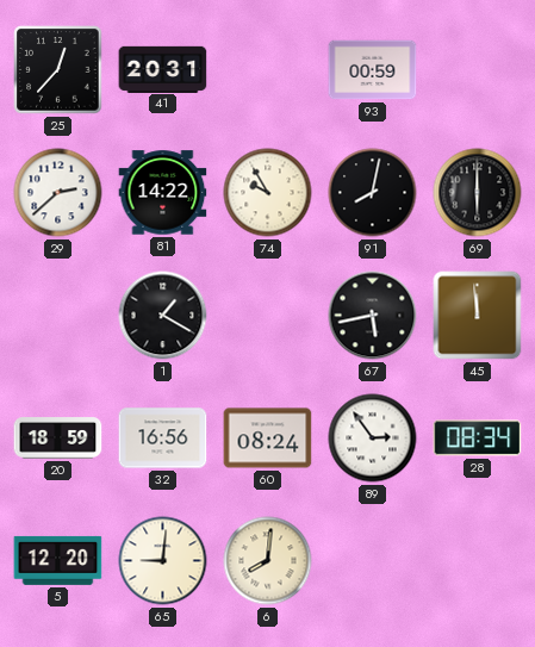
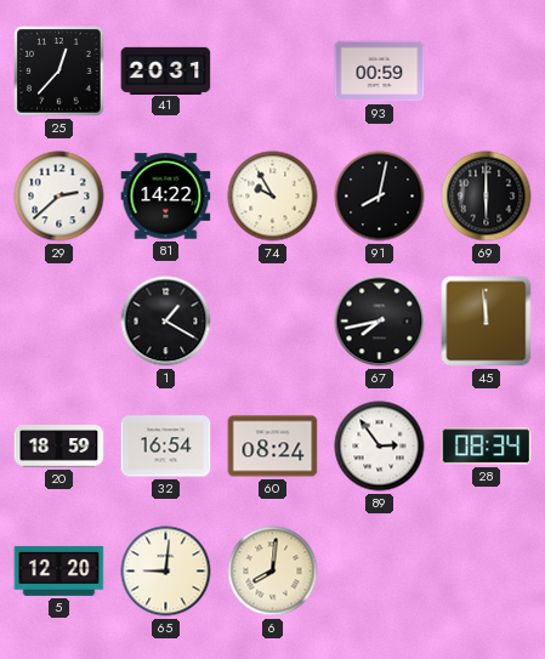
67: 5:43 -> 7:43 (380, 322)
32: 16:56 -> 16:54 (166, 447)
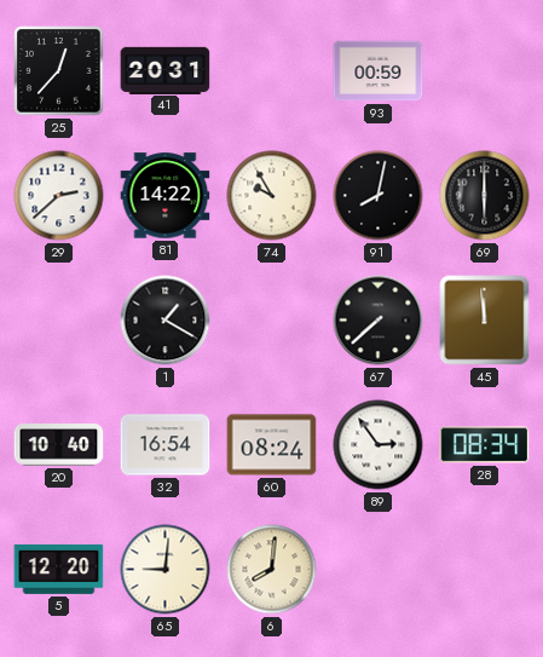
67: 7:43 -> 7:38 (379, 321)
20: 18:59 -> 10:40 (59, 445)
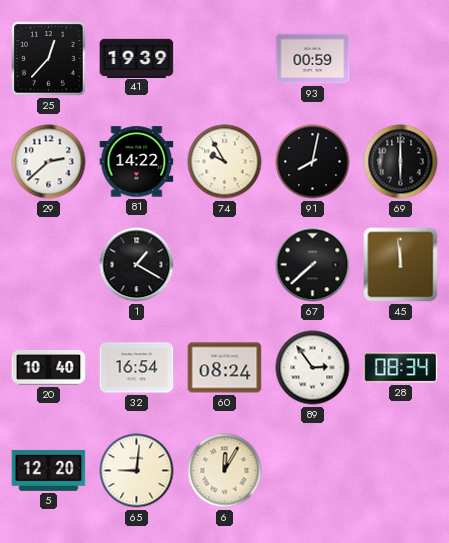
41: 20:31 -> 19:39 (137, 58)
6: 8:01 -> 12:05 (225, 471)
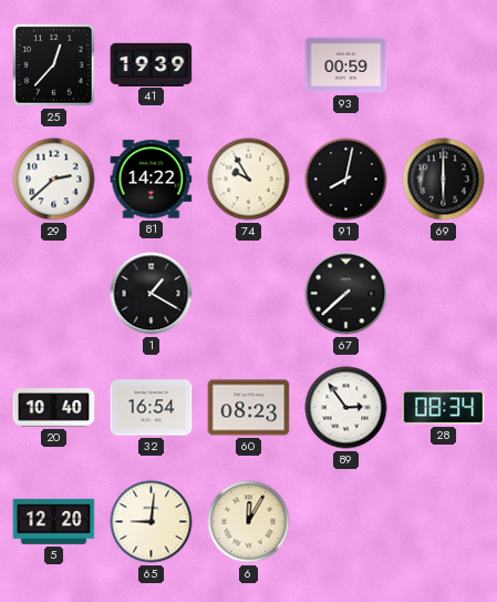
45: 11:59 -> none (401, 265)
60: 08:24 -> 08:23 (249, 408)
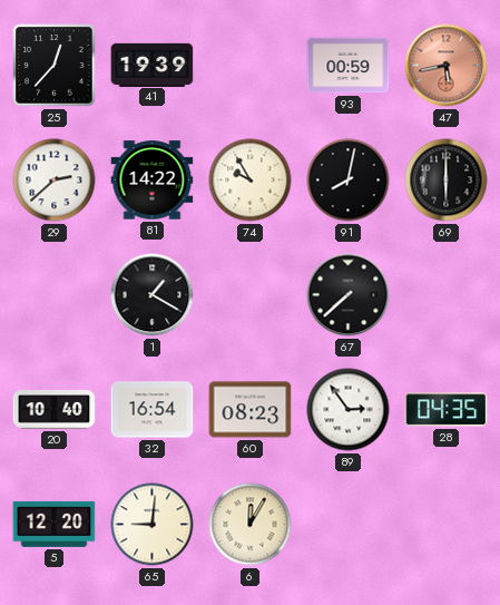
47: none -> 5:43 (447, 66)
28: 08:34 -> 04:35 (447, 410)
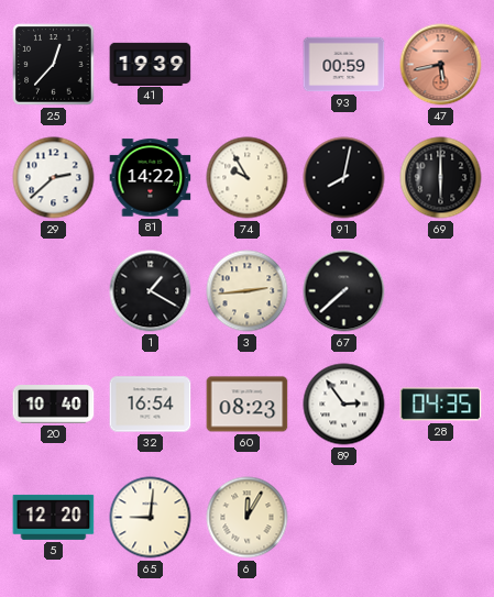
3: none -> 2:44 (248, 291)
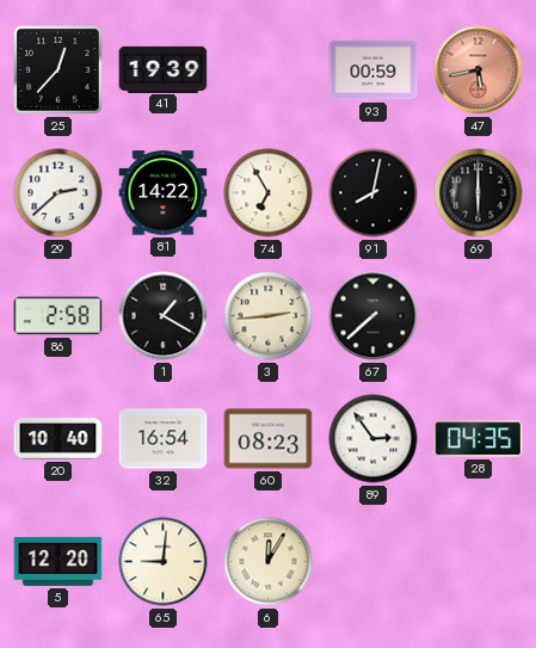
74: 9:55 -> 6:55 (269, 193)
86: none -> 2:58 (58, 316)
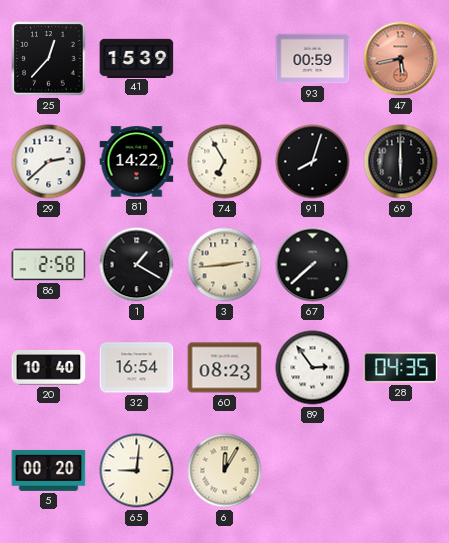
41: 19:39 -> 15:39 (137, 58)
91: 8:02 -> 8:03 (313, 162)
5: 12:20 -> 00:20 (49, 470)
